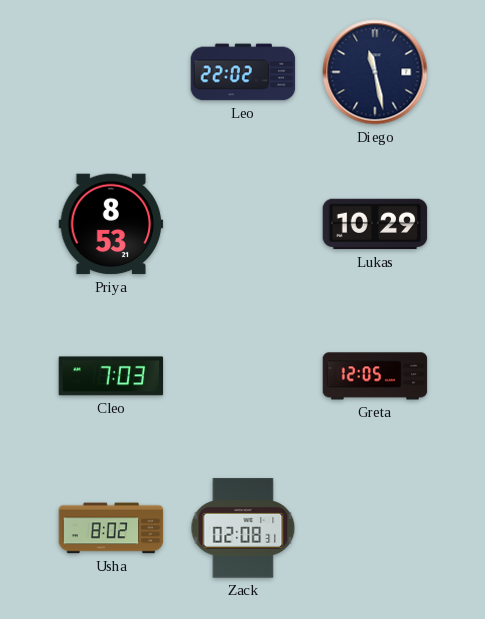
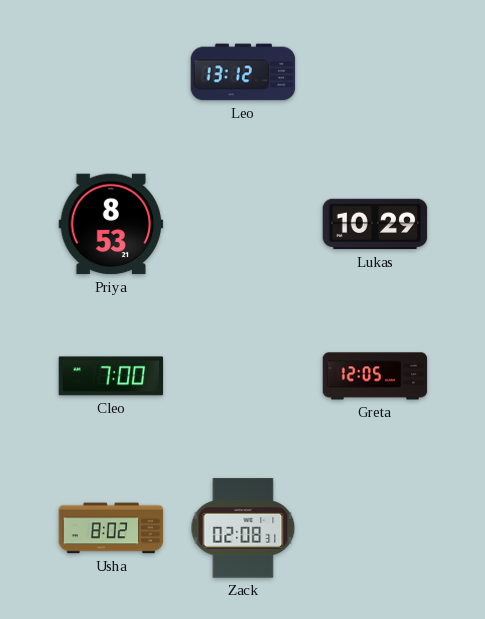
Leo: 22:02 -> 13:12 (243, 72)
Diego: 11:28 -> none (375, 72)
Cleo: 7:03 -> 7:00 (111, 376)
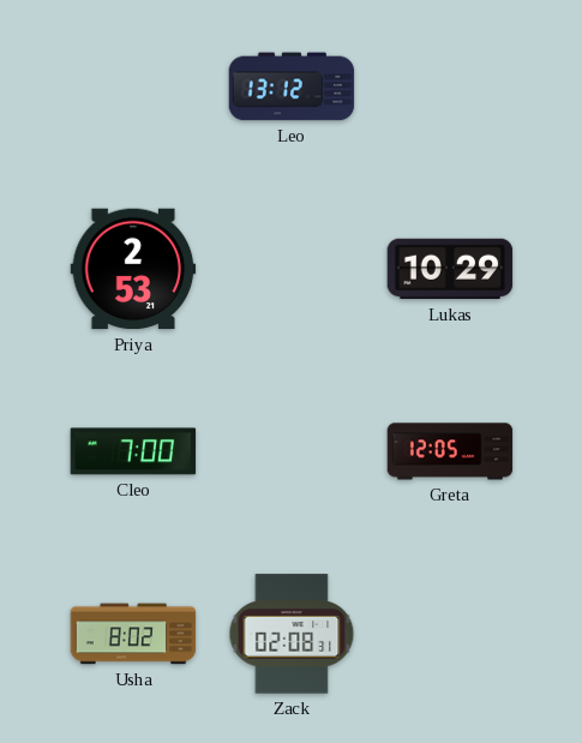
Priya: 8:53 -> 2:53 (133, 269)
